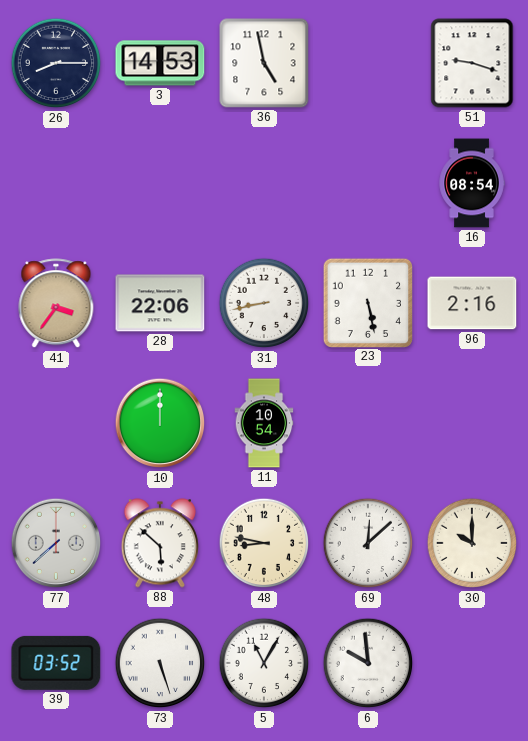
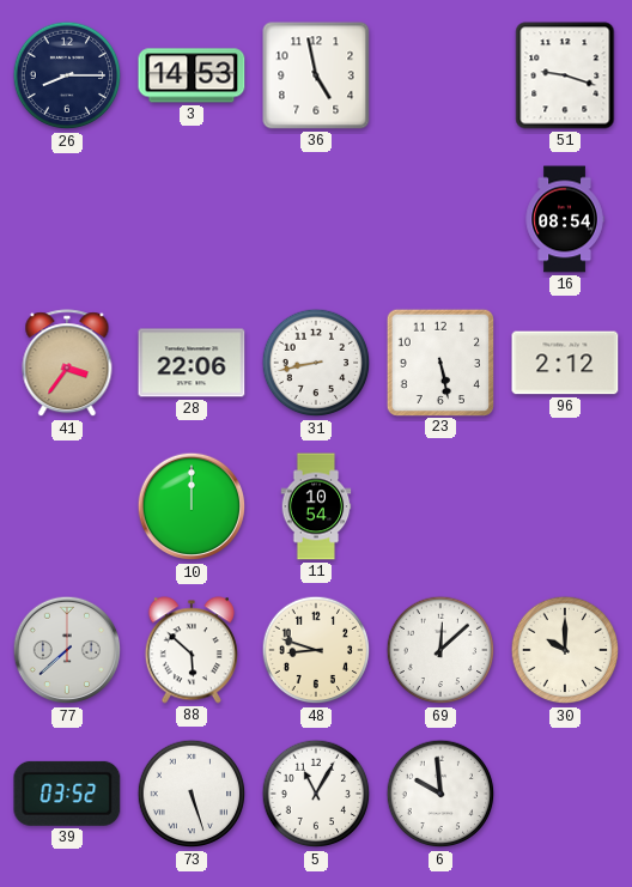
96: 2:16 -> 2:12 (565, 363)
48: 8:47 -> 8:48 (316, 650)
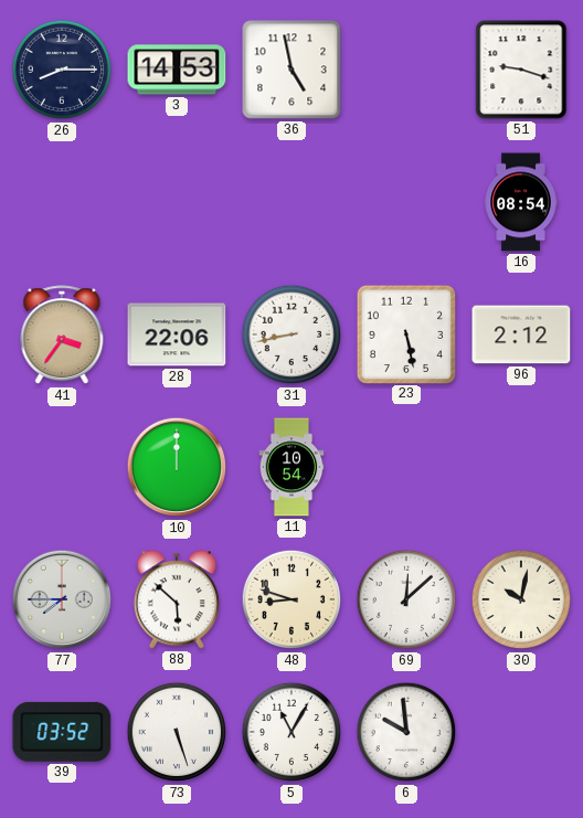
77: 7:38 -> 7:45 (62, 599)
30: 10:00 -> 10:02 (521, 599)
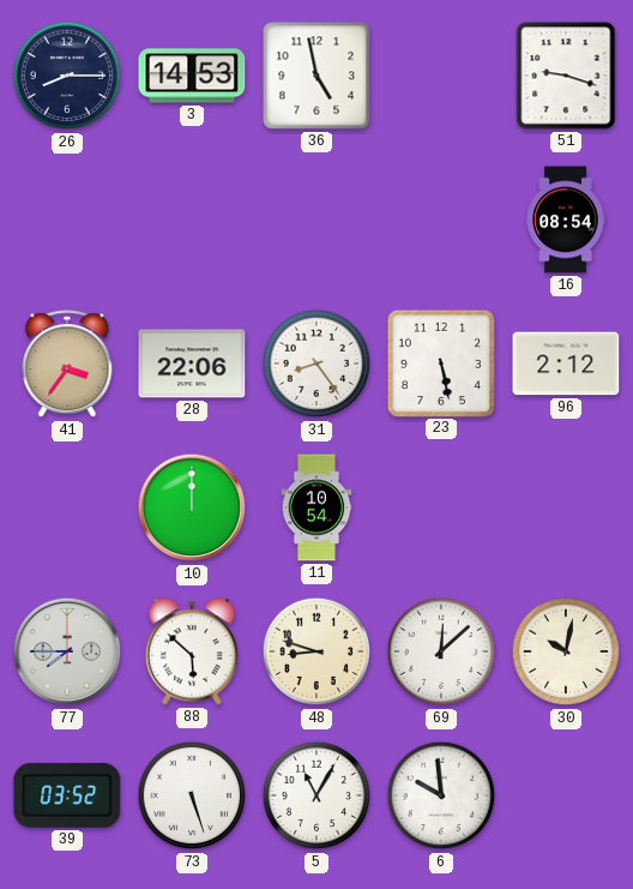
31: 8:43 -> 8:24 (316, 364)
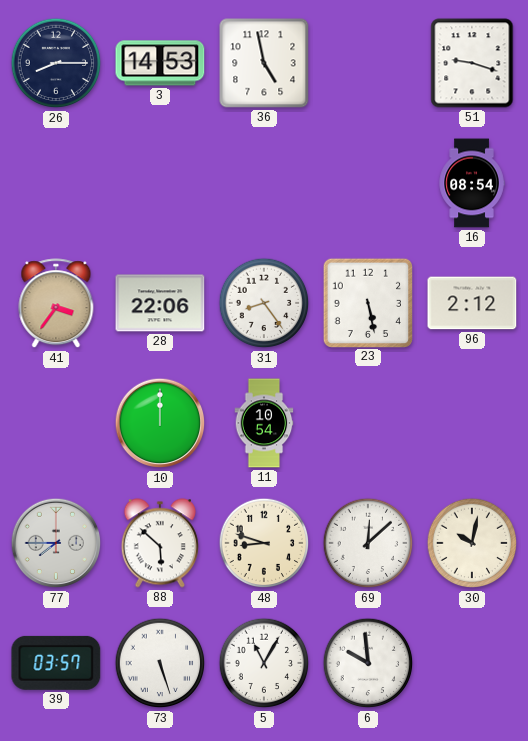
39: 03:52 -> 03:57 (56, 663)
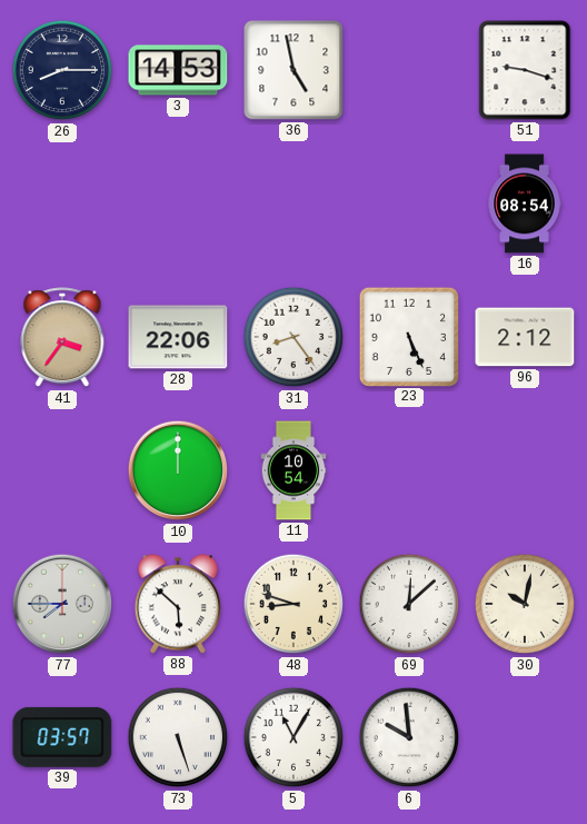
23: 5:28 -> 5:26 (408, 336)
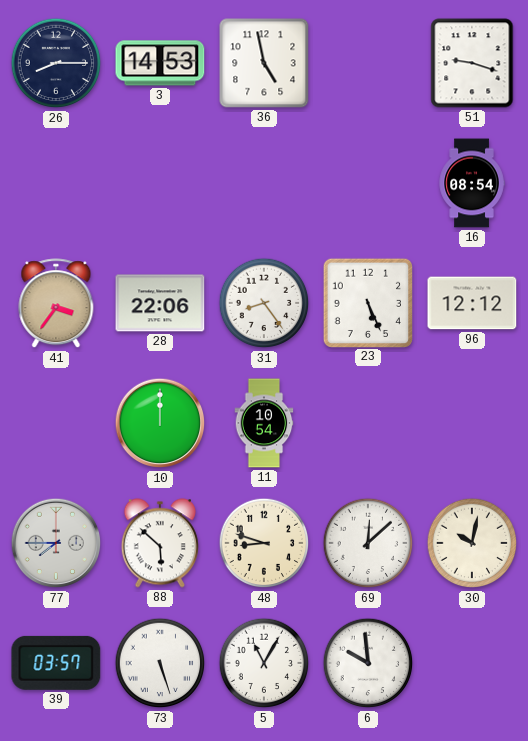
96: 2:12 -> 12:12 (472, 303)
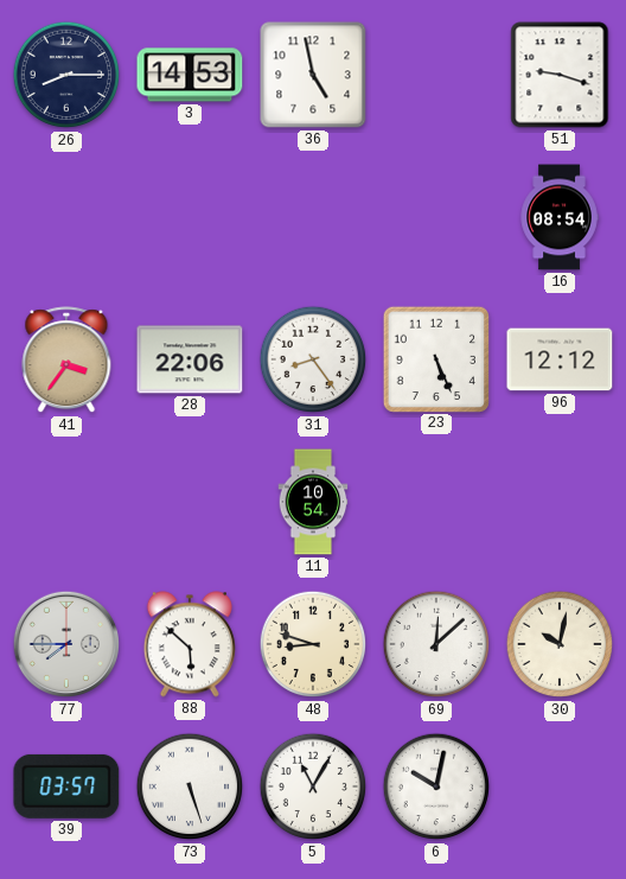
10: 12:00 -> none (160, 423)
6: 9:59 -> 10:02 (436, 786)
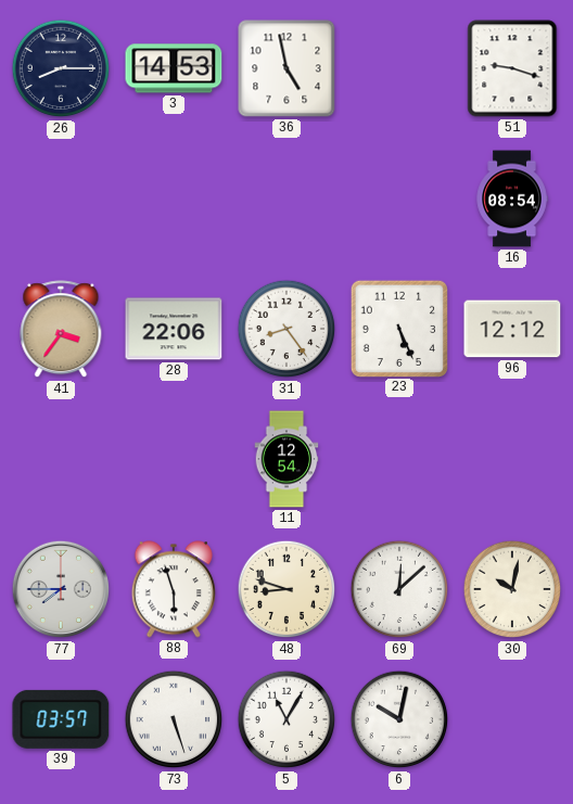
11: 10:54 -> 12:54 (286, 459)
88: 5:52 -> 5:57 (174, 589)
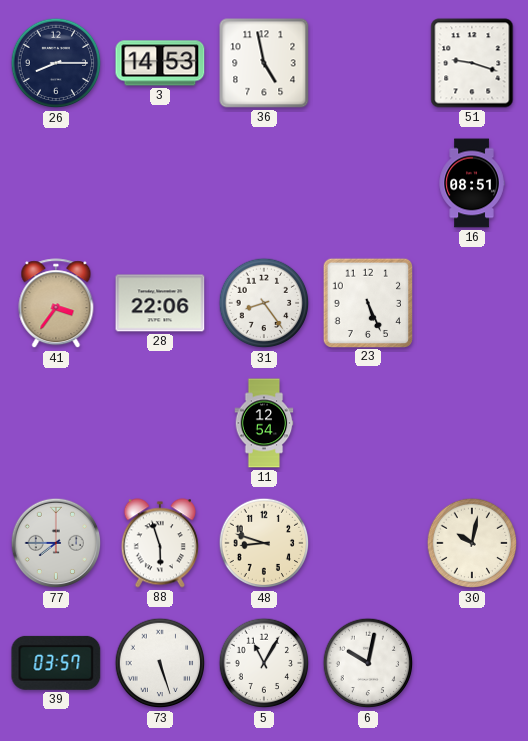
16: 08:54 -> 08:51 (472, 183)
96: 12:12 -> none (512, 329)
69: 12:08 -> none (399, 589)
